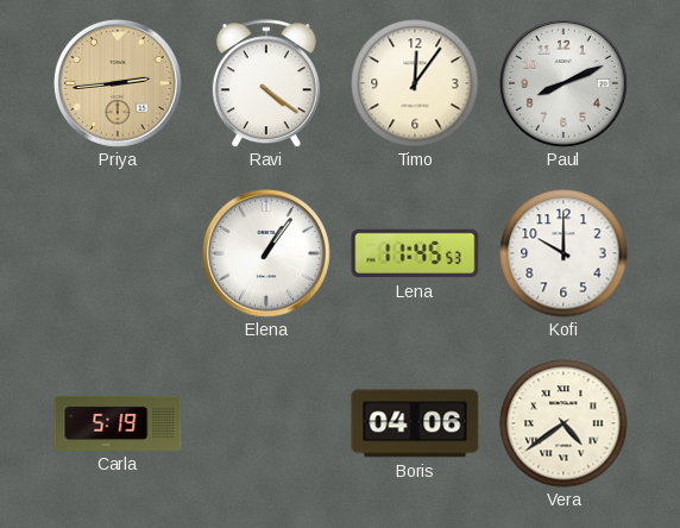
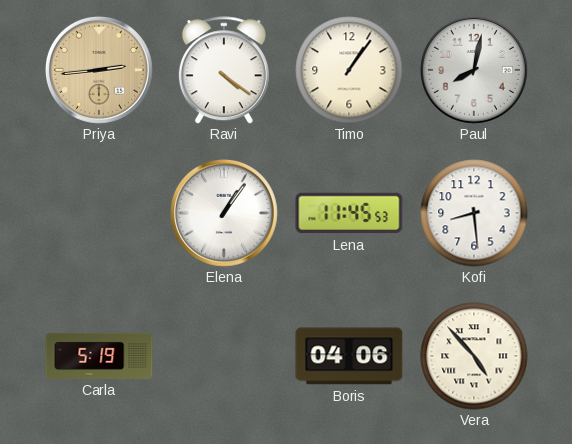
Timo: 12:06 -> 1:06 (349, 70)
Paul: 8:11 -> 8:02 (474, 70)
Kofi: 10:00 -> 8:29 (474, 213)
Vera: 4:39 -> 4:53 (474, 356)
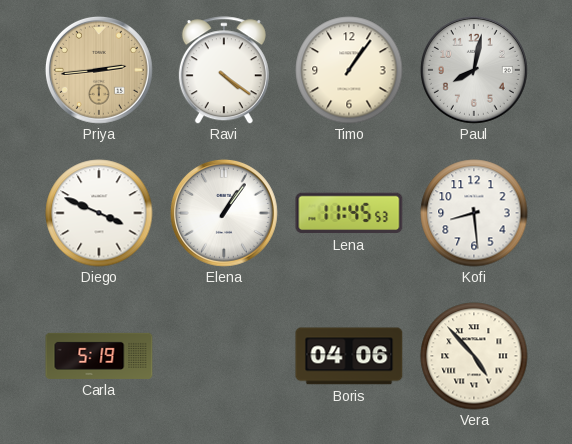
Diego: none -> 3:49 (99, 213)
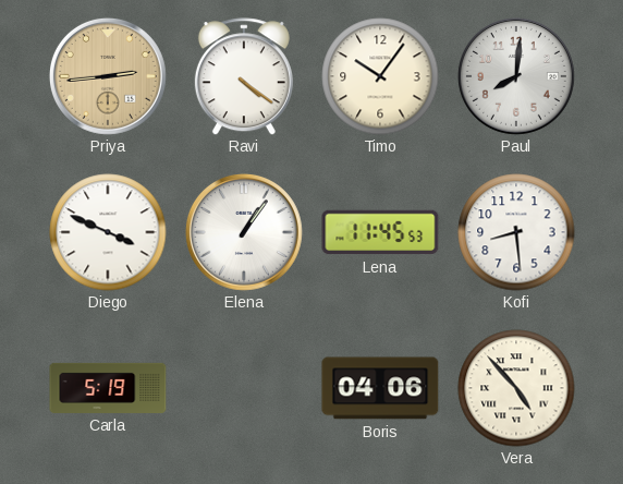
Timo: 1:06 -> 10:06 (380, 76)
Paul: 8:02 -> 8:01 (516, 76)
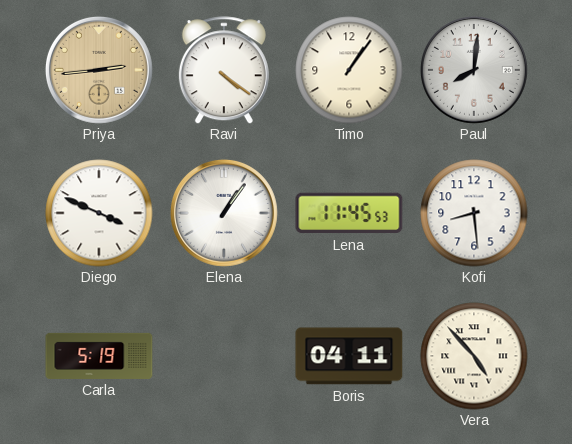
Timo: 10:06 -> 1:06 (349, 70)
Boris: 04:06 -> 04:11 (349, 356)
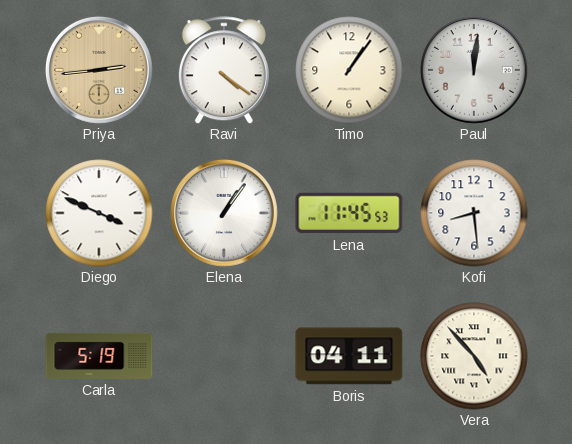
Paul: 8:01 -> 12:01 (474, 70)
